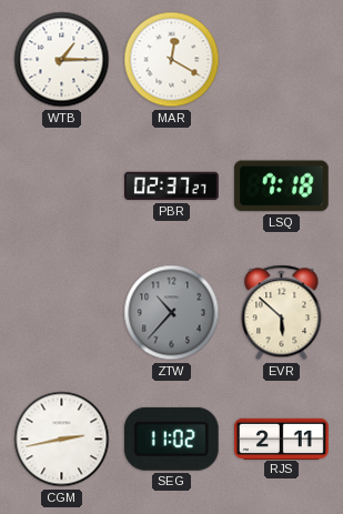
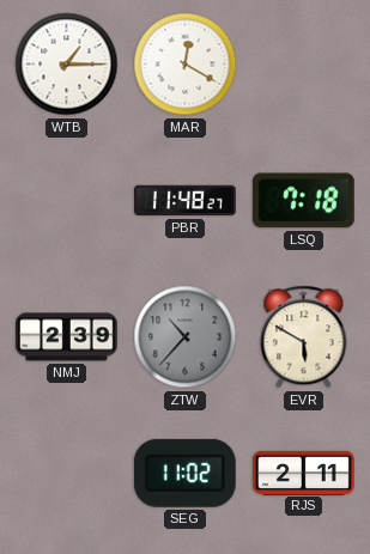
PBR: 02:37 -> 11:48 (186, 201)
NMJ: none -> 2:39 (67, 337)
EVR: 5:52 -> 5:50 (304, 337)
CGM: 2:43 -> none (62, 440)
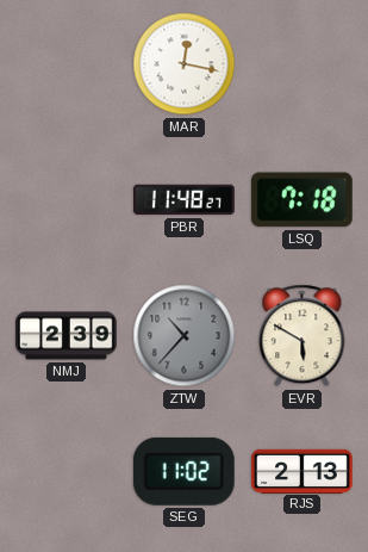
WTB: 1:15 -> none (67, 65)
MAR: 12:20 -> 12:17 (185, 64)
RJS: 2:11 -> 2:13 (302, 471)
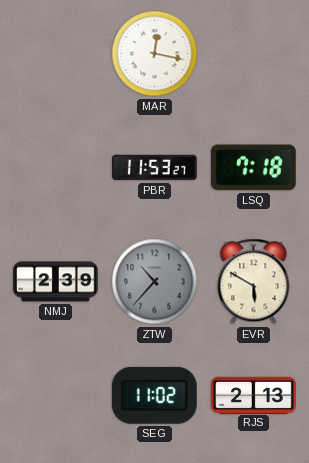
PBR: 11:48 -> 11:53 (155, 168)
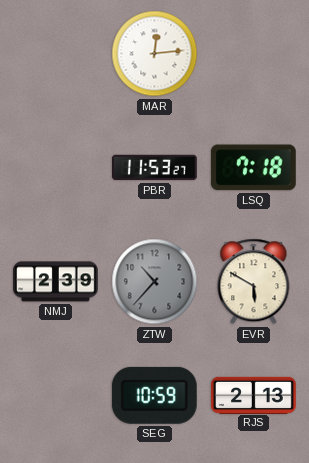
MAR: 12:17 -> 12:14 (155, 54)
SEG: 11:02 -> 10:59 (154, 395)
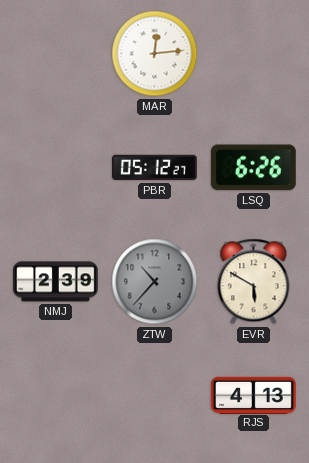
PBR: 11:53 -> 05:12 (155, 168)
LSQ: 7:18 -> 6:26 (253, 168)
SEG: 10:59 -> none (154, 395)
RJS: 2:13 -> 4:13 (254, 395)
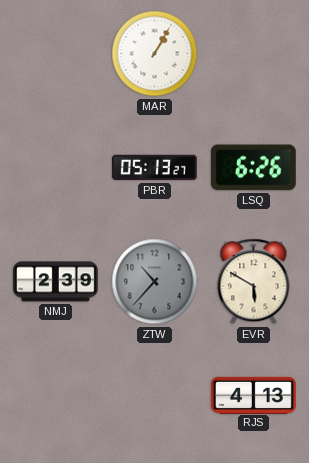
MAR: 12:14 -> 1:05 (155, 54)
PBR: 05:12 -> 05:13 (155, 168)
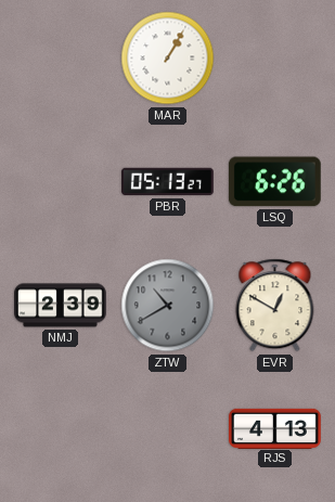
ZTW: 10:37 -> 10:40 (168, 306)
EVR: 5:50 -> 12:50 (275, 306)
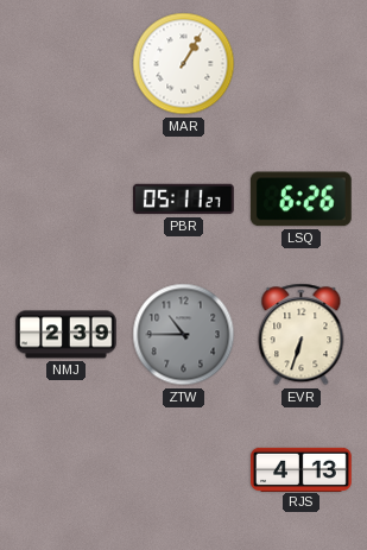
PBR: 05:13 -> 05:11 (184, 200)
ZTW: 10:40 -> 10:45 (184, 335)
EVR: 12:50 -> 6:33 (302, 335)
